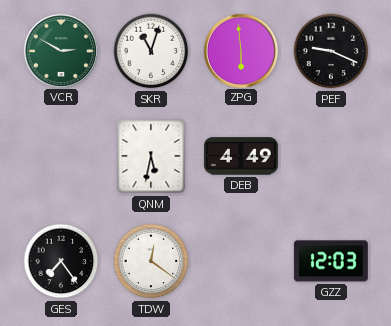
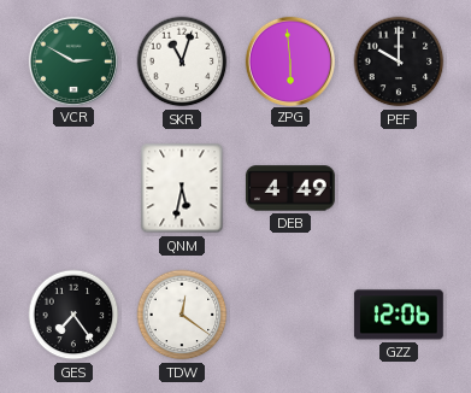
PEF: 9:19 -> 10:00 (399, 61)
GZZ: 12:03 -> 12:06 (399, 315)
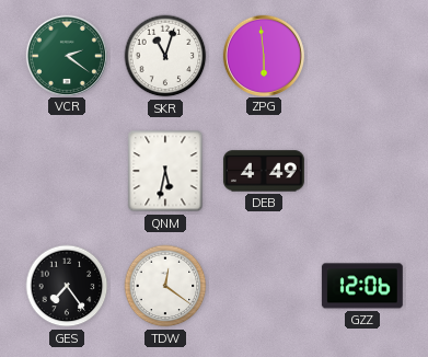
VCR: 2:50 -> 2:21 (66, 55)
PEF: 10:00 -> none (399, 61)
